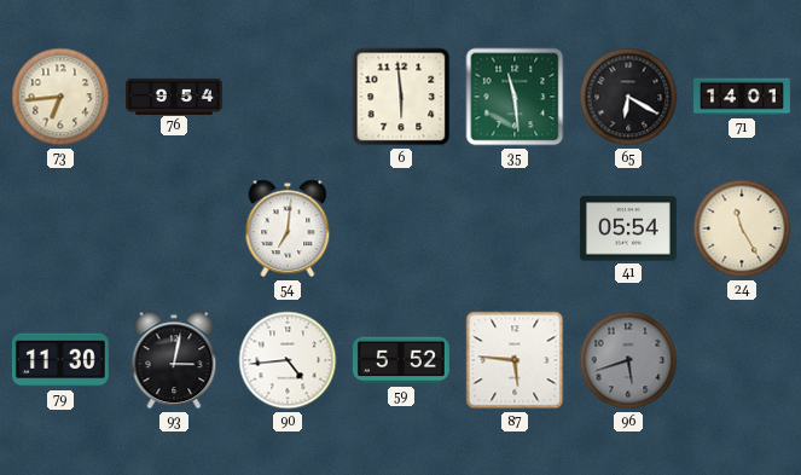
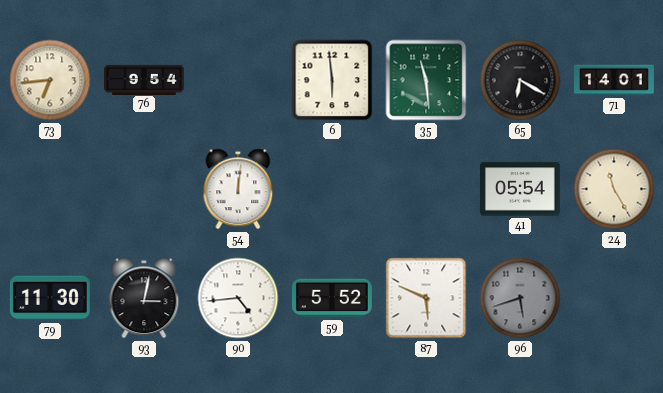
54: 7:01 -> 12:01 (238, 189)
87: 5:46 -> 5:49 (426, 298)
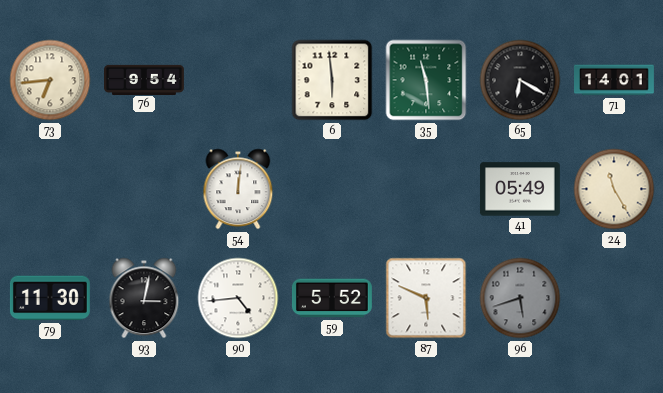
41: 05:54 -> 05:49 (520, 189)
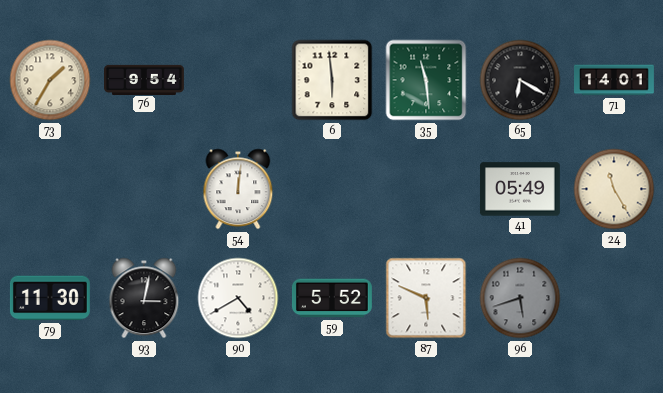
73: 6:44 -> 1:35 (50, 80)
90: 4:44 -> 4:40 (238, 298)
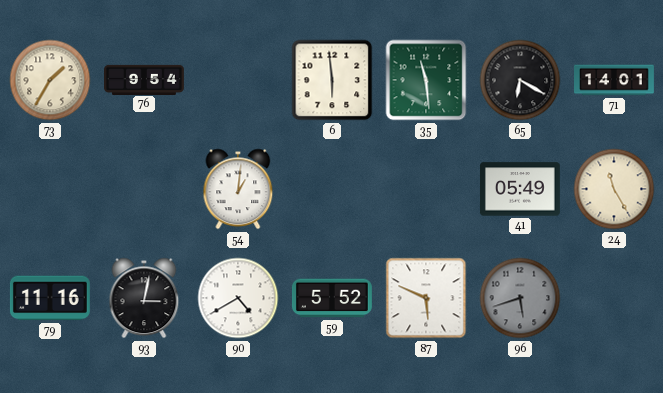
54: 12:01 -> 1:01 (238, 189)
79: 11:30 -> 11:16 (50, 298)
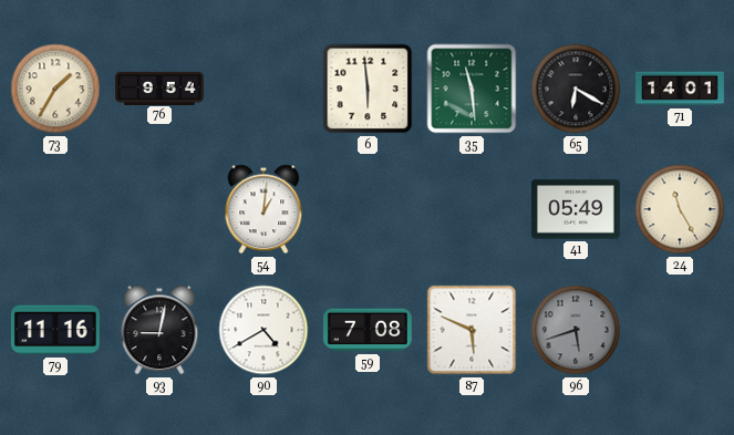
93: 3:02 -> 9:02 (159, 330)
59: 5:52 -> 7:08 (368, 330)
